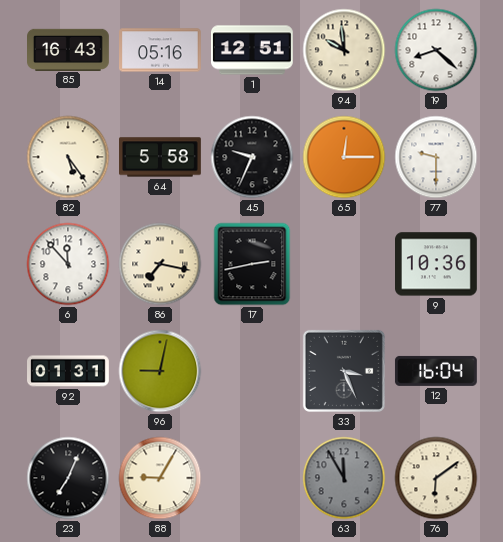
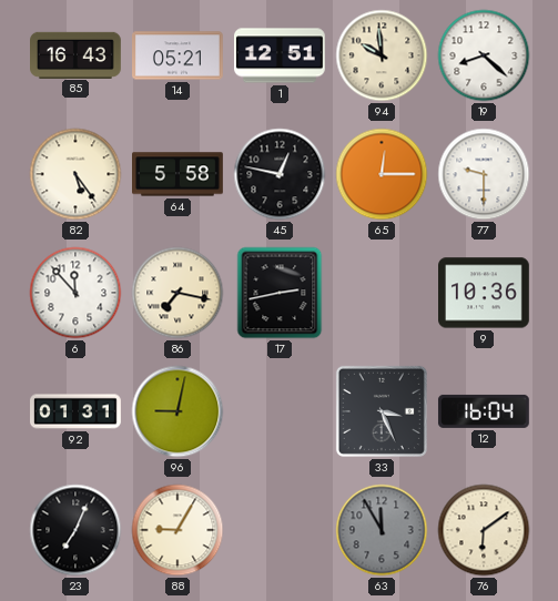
14: 05:16 -> 05:21 (179, 55)
45: 9:34 -> 12:47 (280, 174)
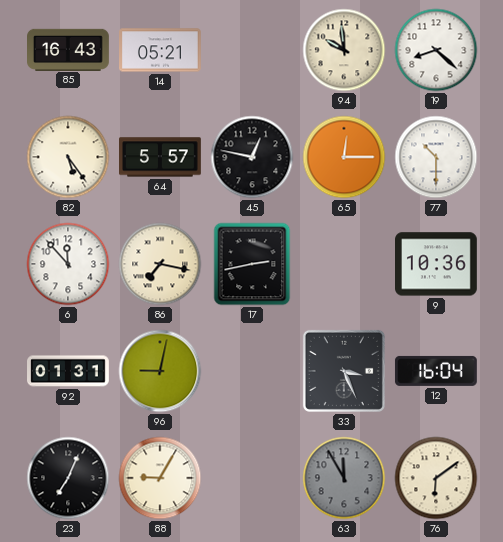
1: 12:51 -> none (281, 55)
64: 5:58 -> 5:57 (161, 157)
77: 9:30 -> 10:30 (436, 157)
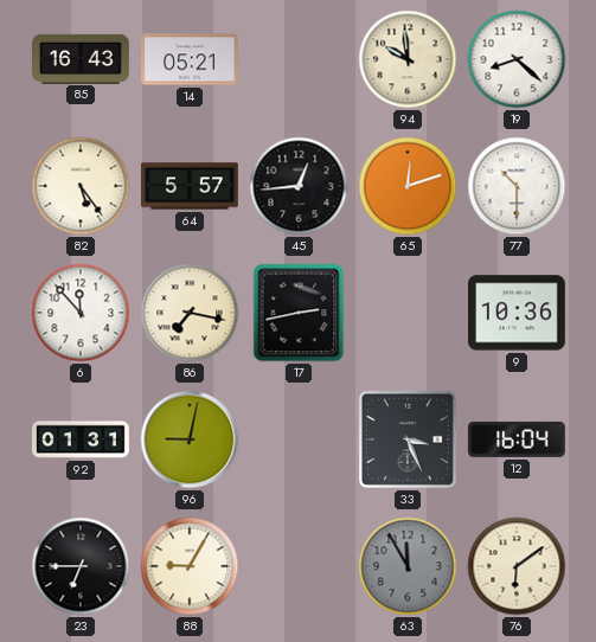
45: 12:47 -> 12:44 (299, 186)
65: 12:15 -> 12:12 (408, 186)
23: 7:04 -> 6:45 (81, 566)
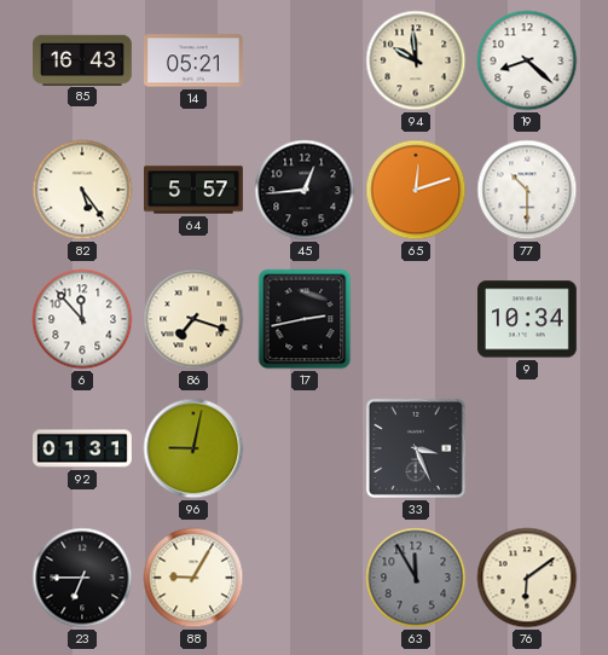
86: 7:17 -> 7:18 (193, 319)
9: 10:36 -> 10:34 (528, 319)
12: 16:04 -> none (517, 439)
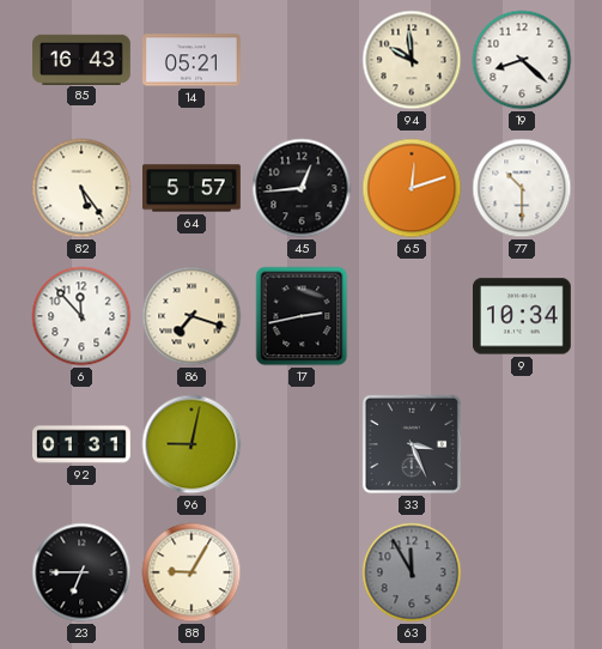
76: 6:09 -> none (527, 578)
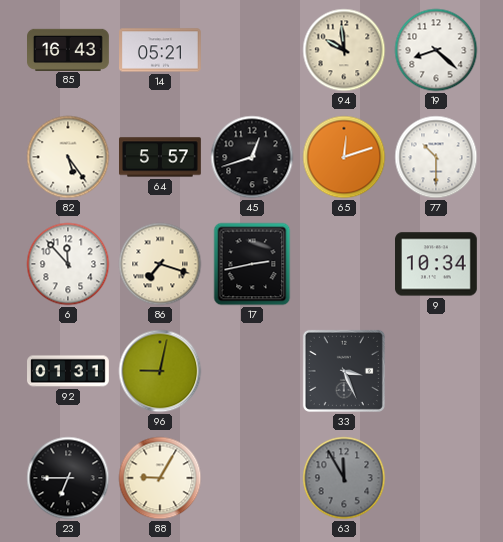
45: 12:44 -> 12:42 (252, 157)
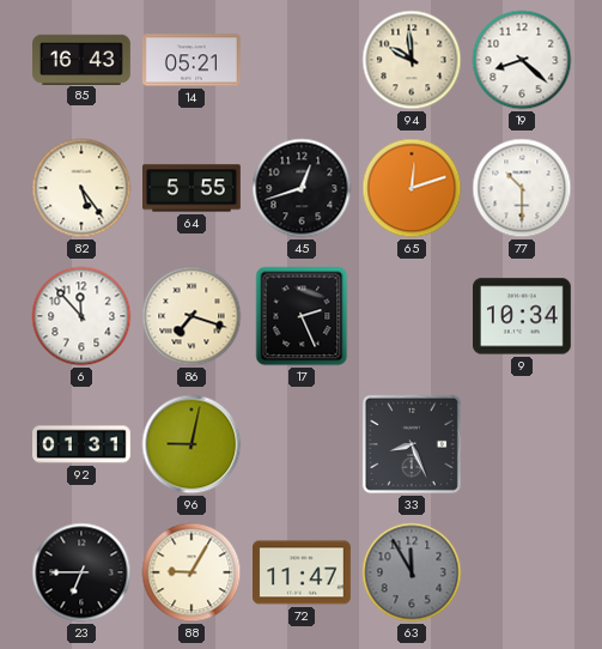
64: 5:57 -> 5:55 (193, 188)
17: 2:43 -> 2:26 (302, 316)
33: 3:26 -> 8:26 (412, 444)
72: none -> 11:47 (303, 572)
